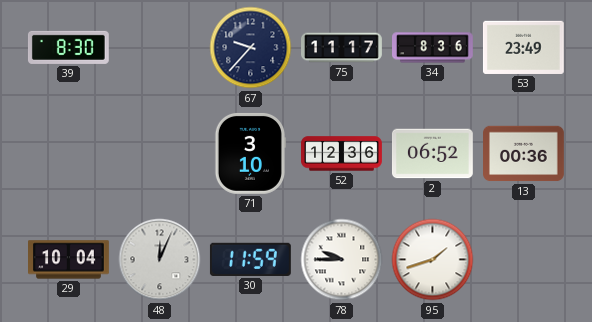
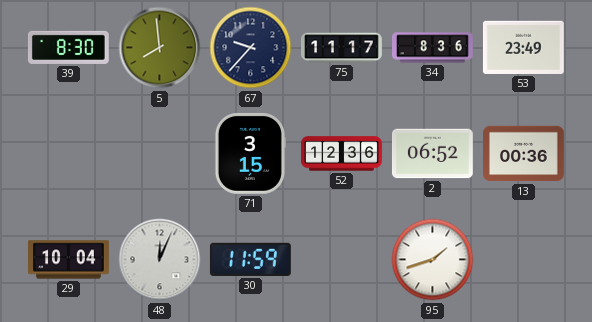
5: none -> 7:59 (160, 48)
71: 3:10 -> 3:15 (250, 153)
78: 9:45 -> none (342, 260)
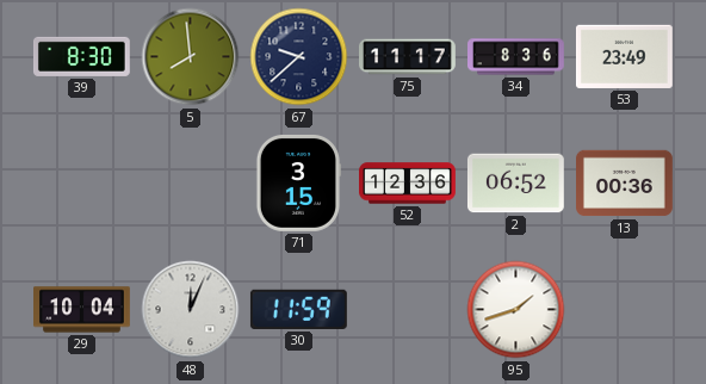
67: 9:37 -> 9:38 (299, 57)
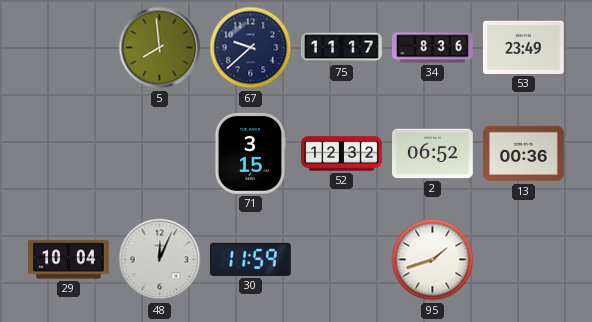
39: 8:30 -> none (81, 56)
52: 12:36 -> 12:32 (342, 154)
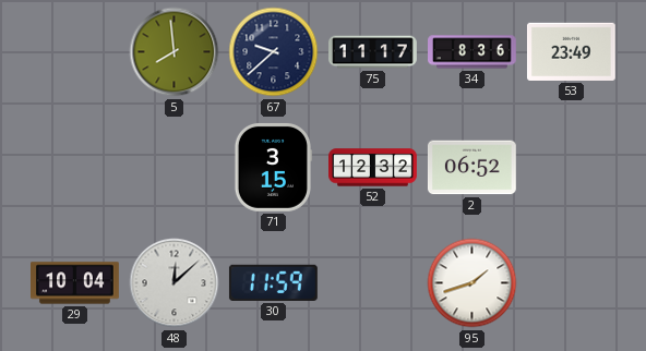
13: 00:36 -> none (524, 154)
48: 12:04 -> 12:08 (175, 283)
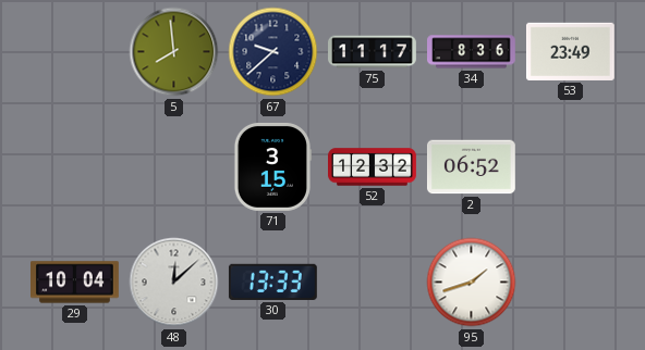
30: 11:59 -> 13:33 (272, 282)
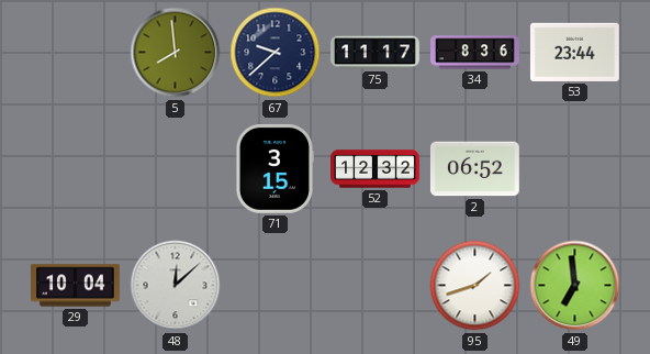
53: 23:49 -> 23:44 (574, 52)
30: 13:33 -> none (272, 282)
49: none -> 6:59 (575, 286)
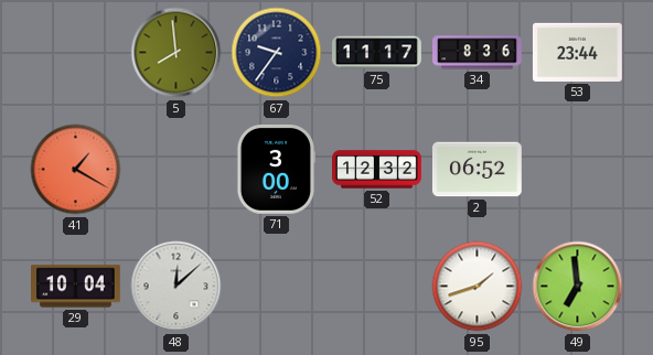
67: 9:38 -> 9:36 (277, 53)
41: none -> 1:20 (76, 170)
71: 3:15 -> 3:00 (276, 169)
